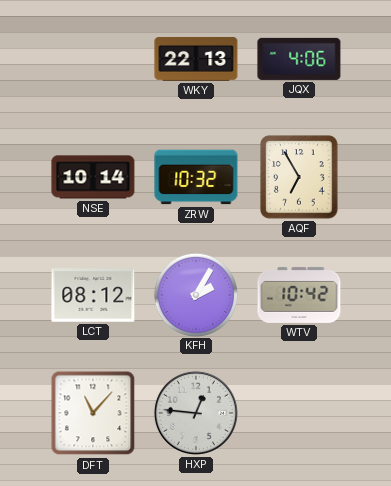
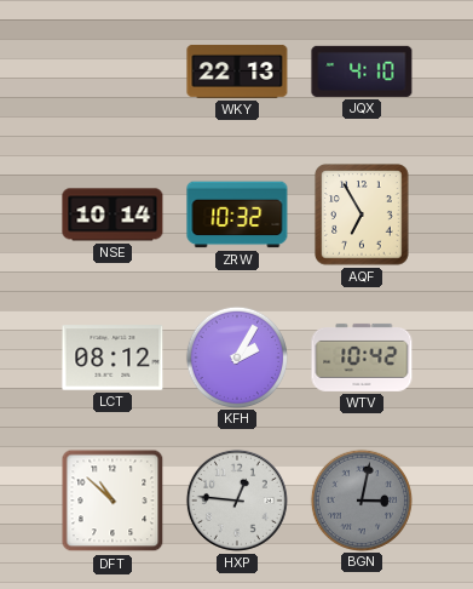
JQX: 4:06 -> 4:10 (362, 72)
DFT: 11:07 -> 10:52 (113, 501)
BGN: none -> 3:02 (360, 499)
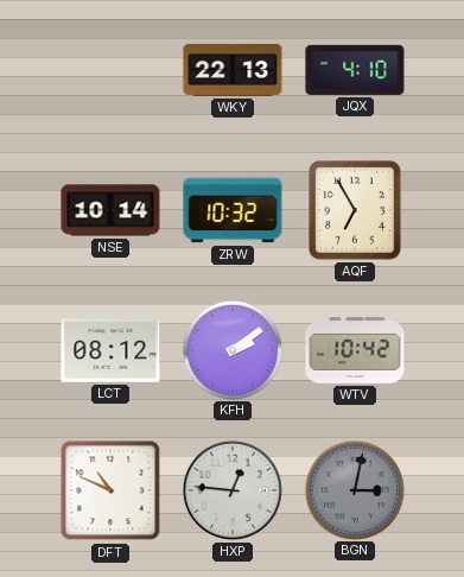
KFH: 2:05 -> 2:09 (231, 349)
DFT: 10:52 -> 10:49 (110, 490)
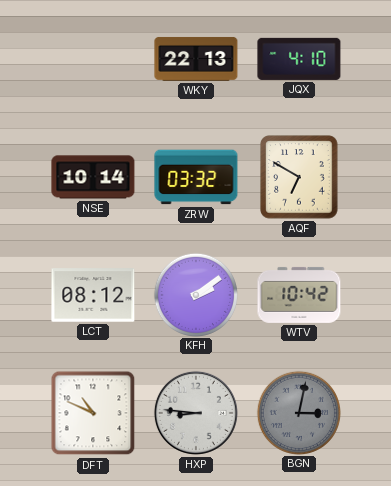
ZRW: 10:32 -> 03:32 (196, 177)
AQF: 6:55 -> 6:50 (299, 177)
HXP: 12:46 -> 8:46 (196, 413)
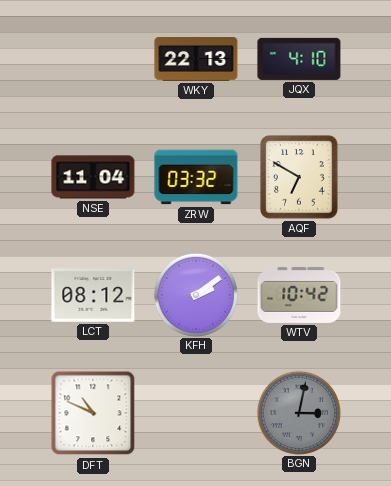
NSE: 10:14 -> 11:04 (93, 177)
HXP: 8:46 -> none (196, 413)
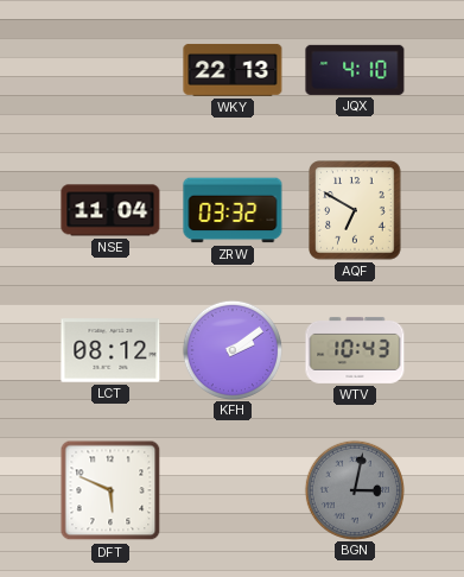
WTV: 10:42 -> 10:43 (355, 350)
DFT: 10:49 -> 5:49 (110, 490)
